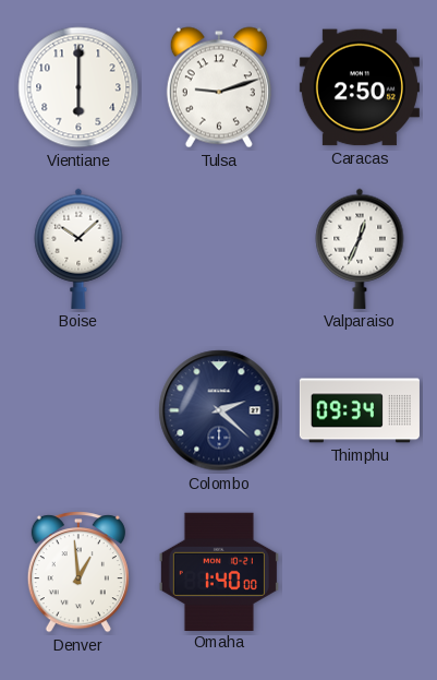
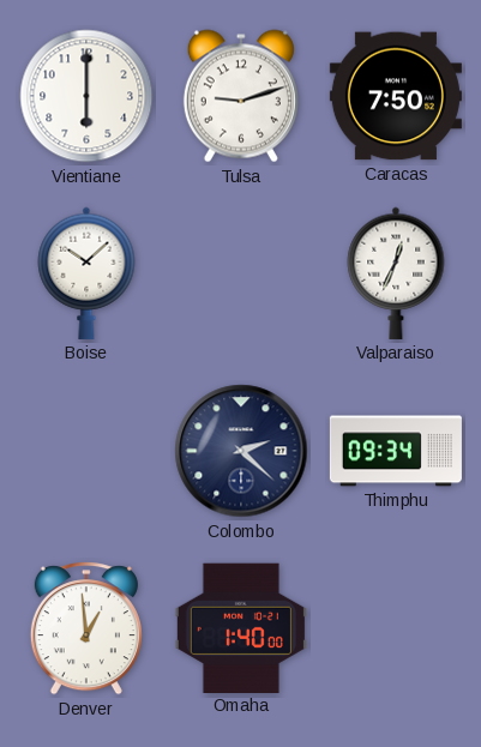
Caracas: 2:50 -> 7:50 (396, 96)
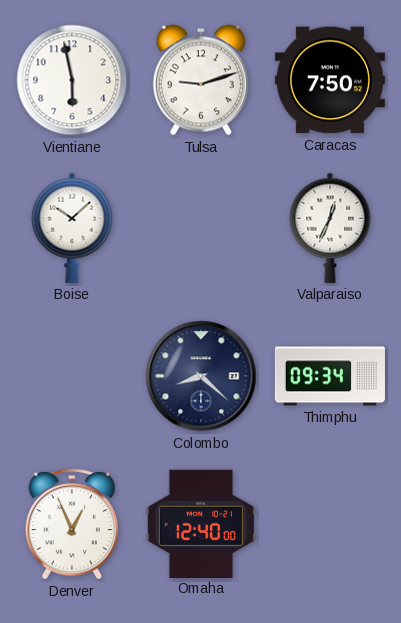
Vientiane: 6:00 -> 5:58 (72, 80)
Colombo: 2:22 -> 8:22 (201, 376)
Denver: 12:59 -> 12:56 (72, 524)
Omaha: 1:40 -> 12:40 (201, 523)
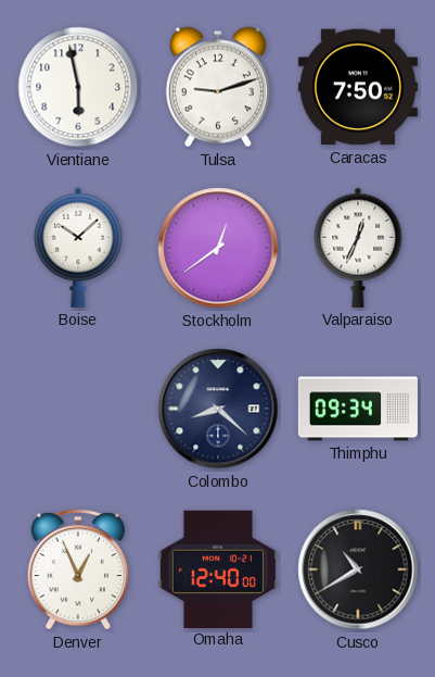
Stockholm: none -> 12:39 (218, 248)
Cusco: none -> 10:40 (358, 569)
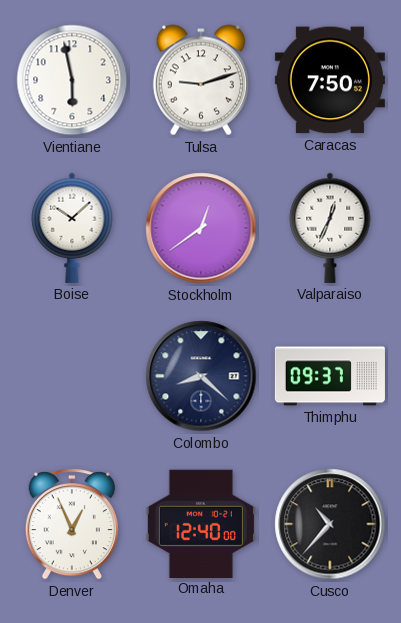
Thimphu: 09:34 -> 09:37 (330, 376)
Cusco: 10:40 -> 10:37 (330, 524)
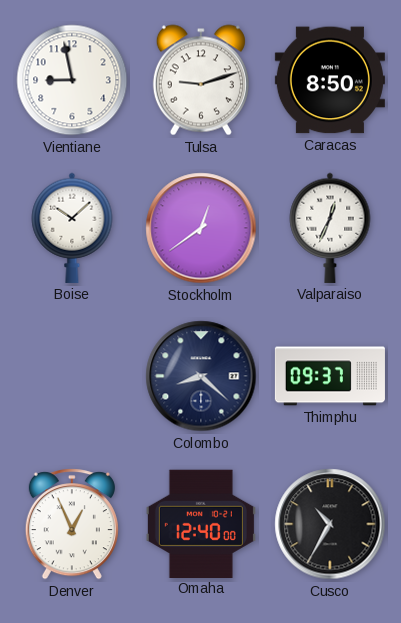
Vientiane: 5:58 -> 8:58 (72, 80)
Caracas: 7:50 -> 8:50 (330, 80)
Cusco: 10:37 -> 10:35 (330, 524)
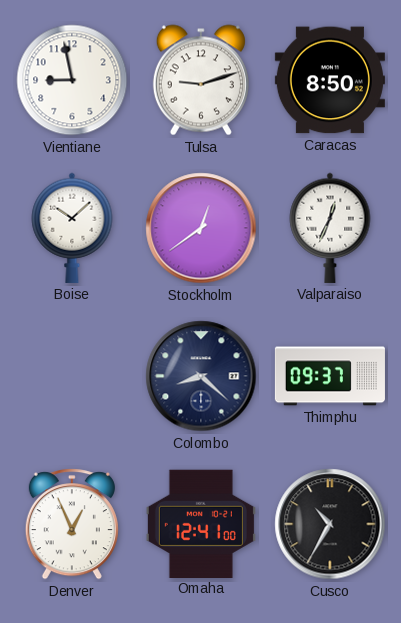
Omaha: 12:40 -> 12:41 (201, 523)
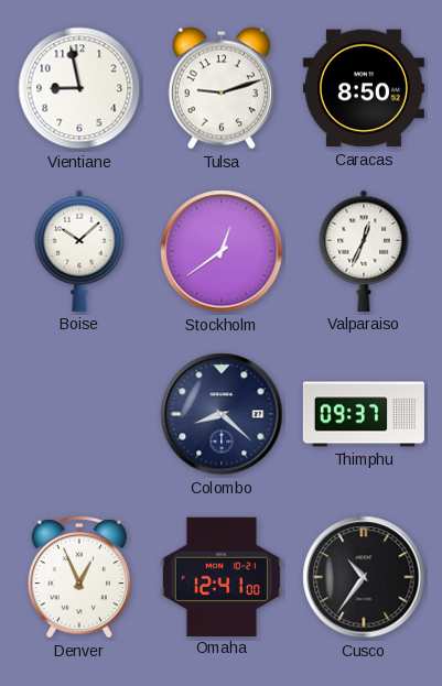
Cusco: 10:35 -> 10:36 (364, 577)
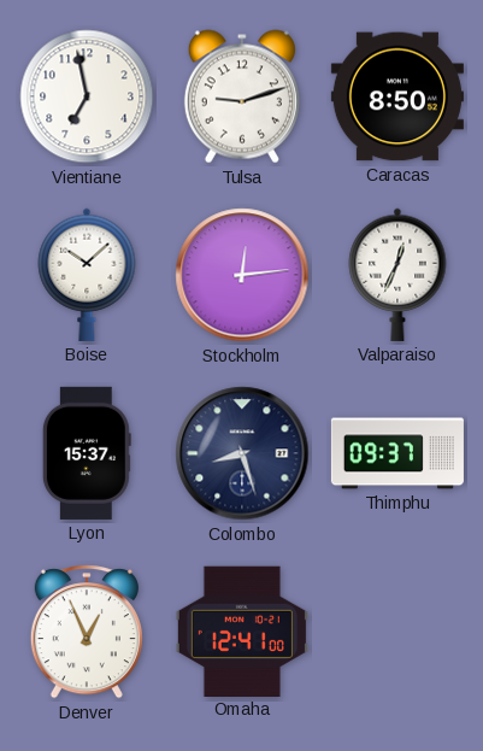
Vientiane: 8:58 -> 6:58 (87, 96)
Stockholm: 12:39 -> 12:14 (242, 275)
Lyon: none -> 15:37 (87, 453)
Colombo: 8:22 -> 8:27 (242, 453)
Cusco: 10:36 -> none (364, 577)
